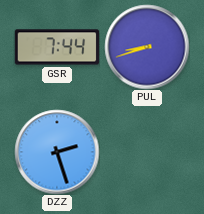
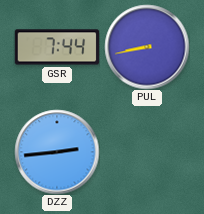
PUL: 8:42 -> 8:43 (147, 47)
DZZ: 2:27 -> 2:44 (57, 152)
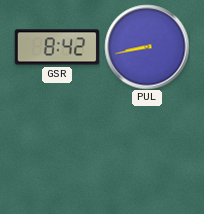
GSR: 7:44 -> 8:42 (57, 47)
DZZ: 2:44 -> none (57, 152)
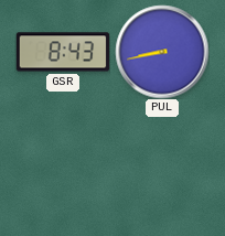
GSR: 8:42 -> 8:43 (63, 52)
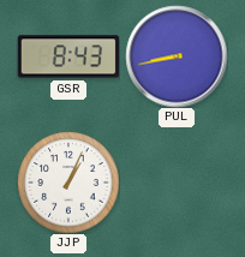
JJP: none -> 1:04 (68, 183)
